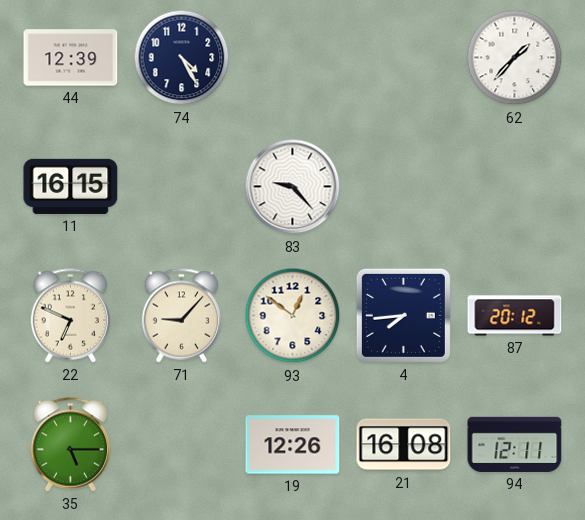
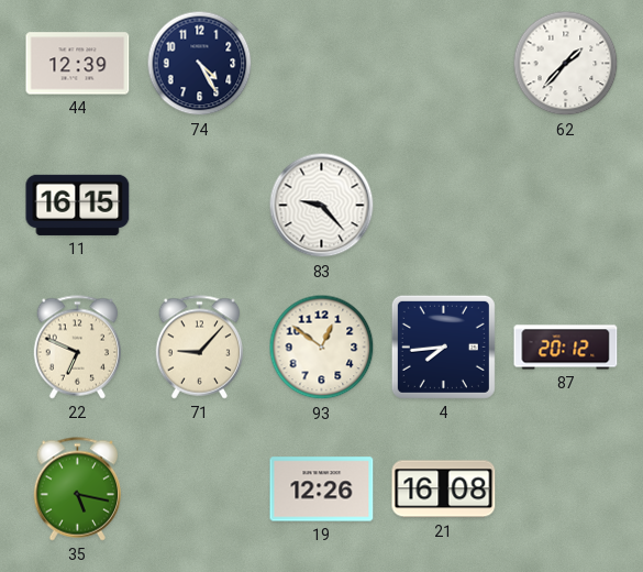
35: 5:15 -> 5:17 (78, 490)
94: 12:11 -> none (515, 444)
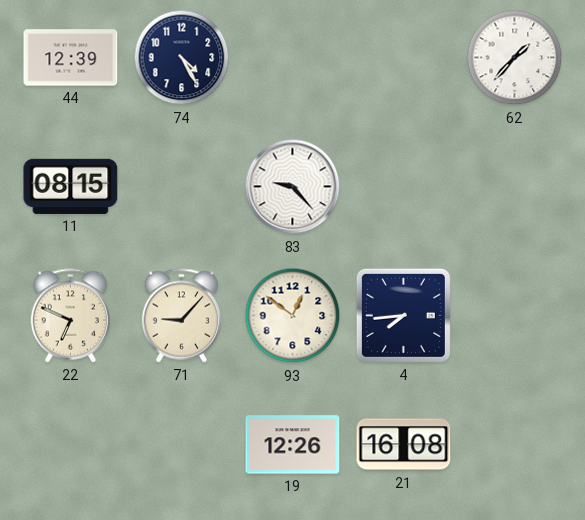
11: 16:15 -> 08:15 (71, 186)
87: 20:12 -> none (566, 348)
35: 5:17 -> none (78, 490)
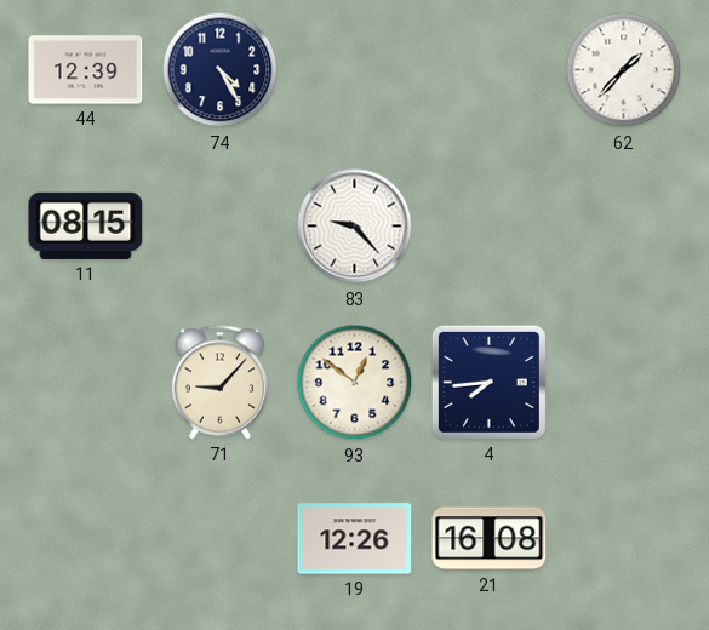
22: 6:49 -> none (71, 316)
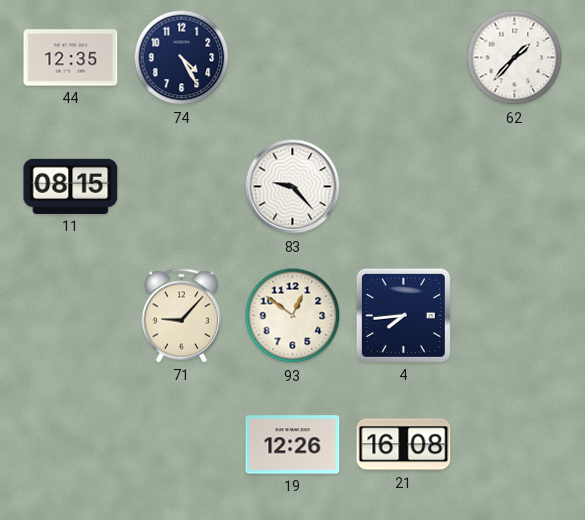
44: 12:39 -> 12:35 (71, 58)
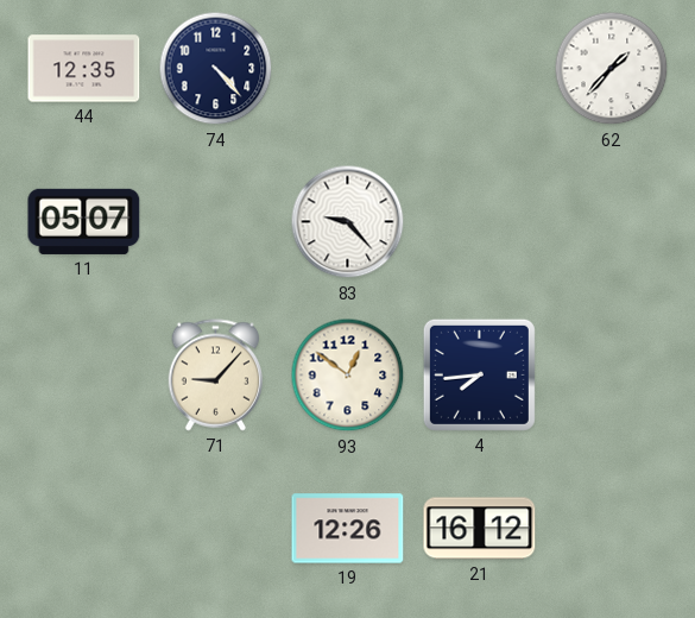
74: 4:25 -> 4:23 (216, 69)
11: 08:15 -> 05:07 (84, 221)
21: 16:08 -> 16:12 (480, 529)
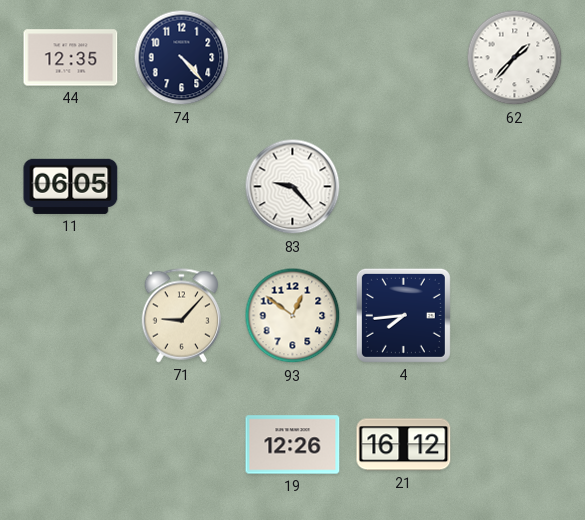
11: 05:07 -> 06:05 (71, 186)
